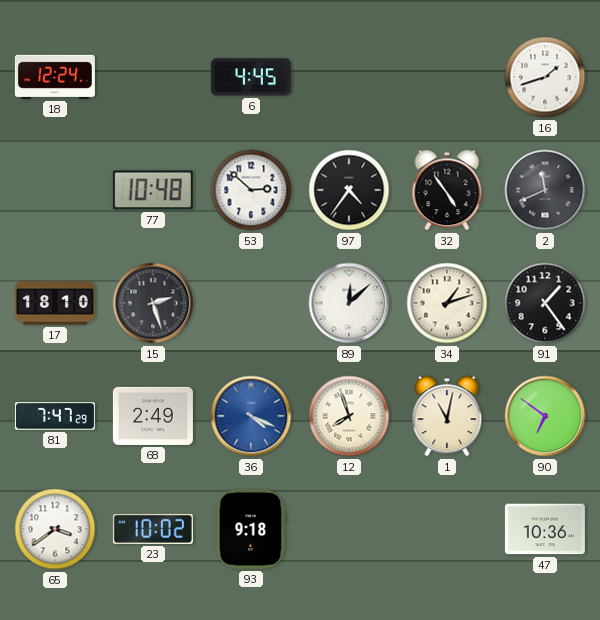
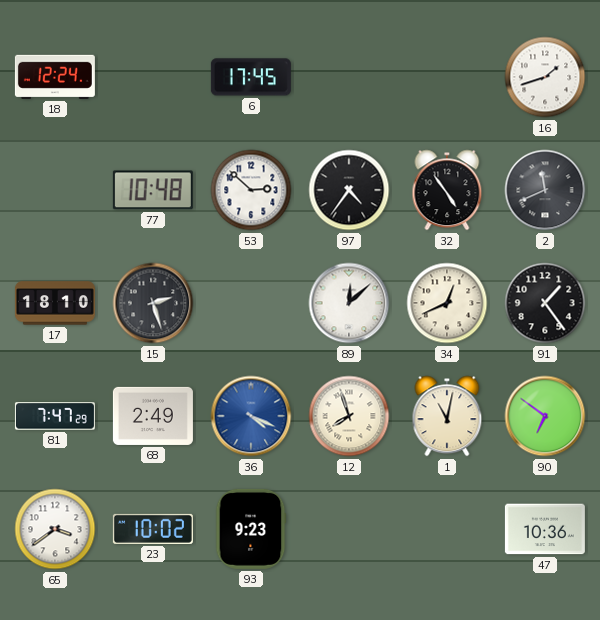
6: 4:45 -> 17:45 (251, 77)
34: 1:12 -> 12:41 (447, 303)
93: 9:18 -> 9:23 (251, 529)
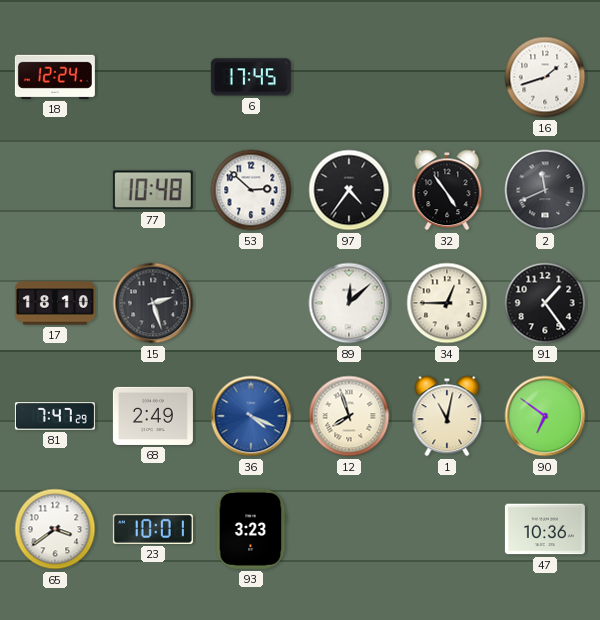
34: 12:41 -> 12:45 (447, 303)
23: 10:02 -> 10:01 (153, 529)
93: 9:23 -> 3:23 (251, 529)
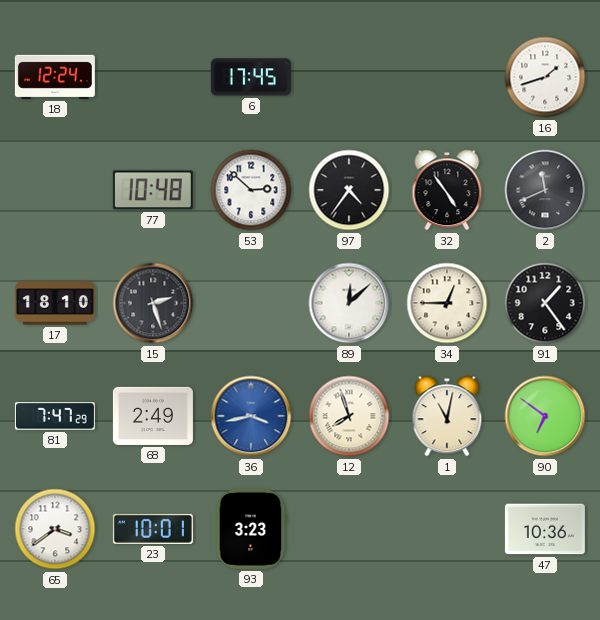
36: 4:19 -> 3:43 (251, 416)
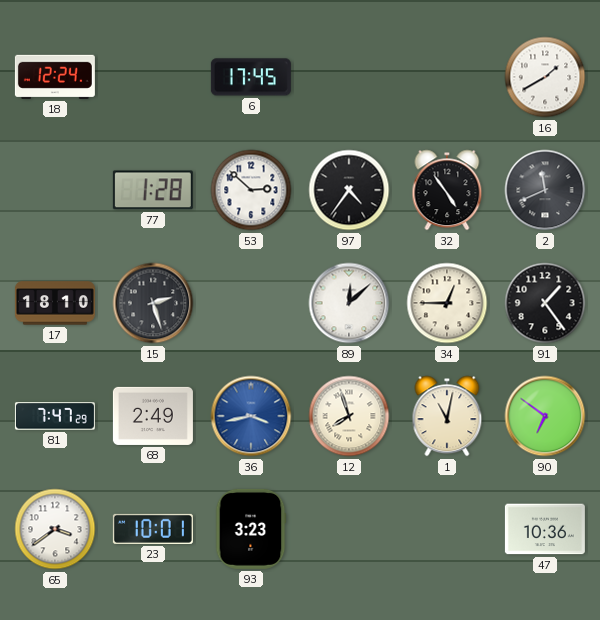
16: 1:42 -> 1:40 (545, 77)
77: 10:48 -> 1:28 (153, 190)
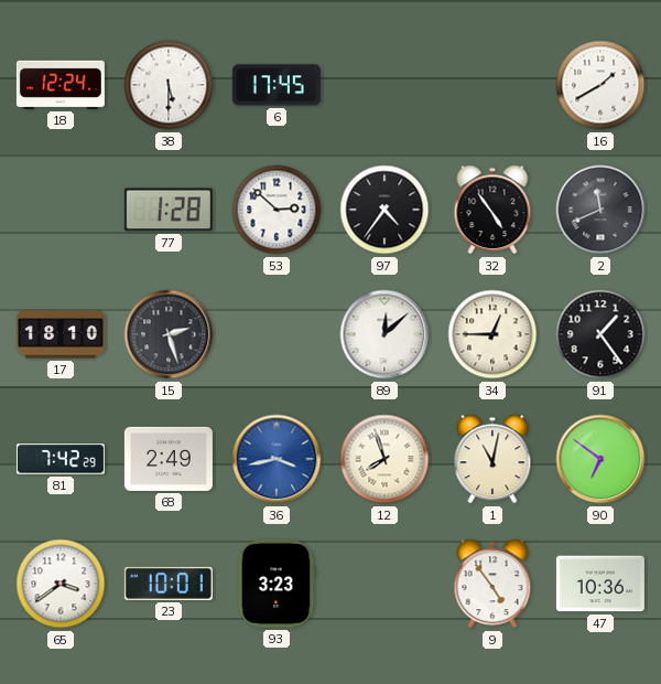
38: none -> 5:30 (169, 85)
81: 7:47 -> 7:42 (61, 459)
9: none -> 4:54 (492, 584)
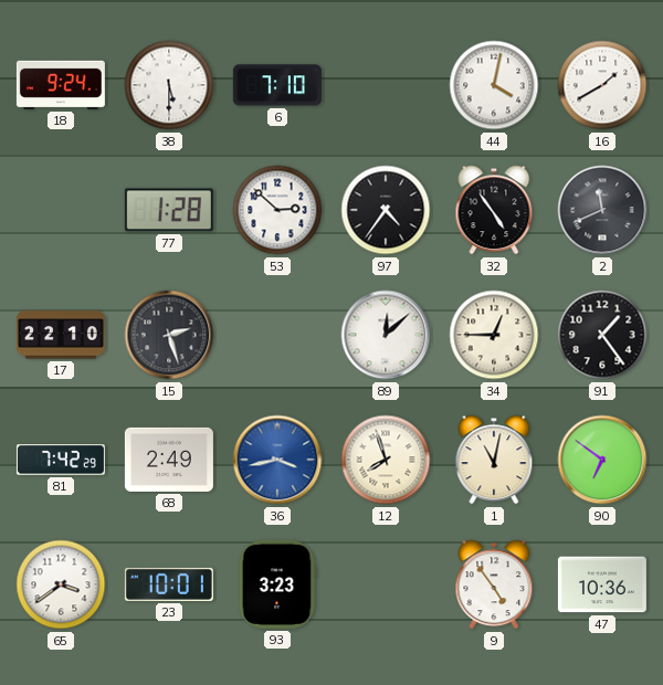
18: 12:24 -> 9:24 (61, 85)
6: 17:45 -> 7:10 (277, 85)
44: none -> 4:02 (494, 85)
17: 18:10 -> 22:10 (61, 335)
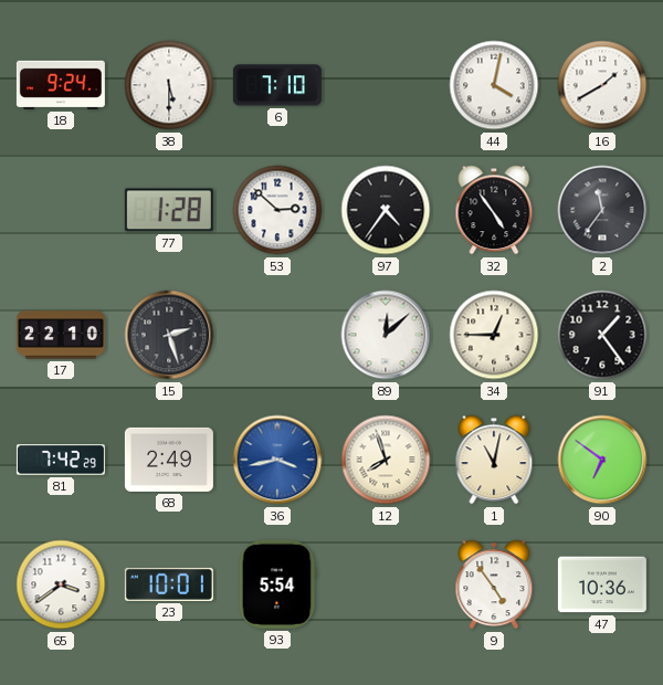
2: 11:41 -> 11:36 (602, 210)
93: 3:23 -> 5:54 (277, 584)
